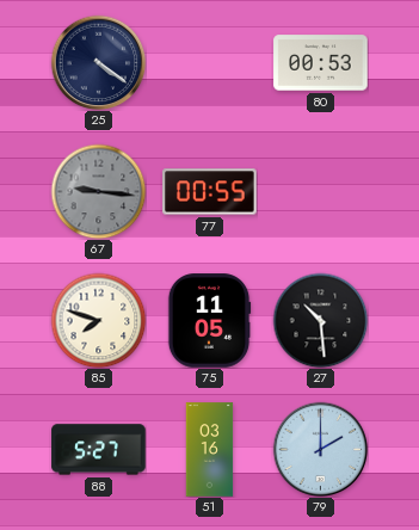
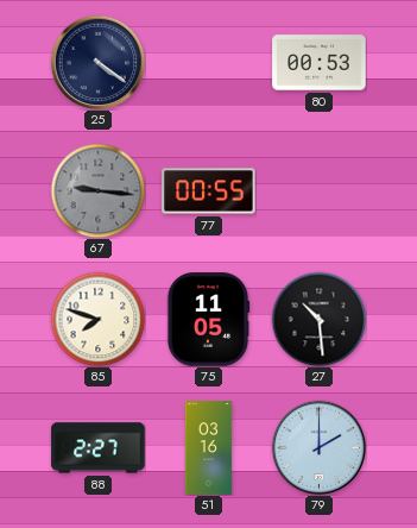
88: 5:27 -> 2:27 (99, 448)
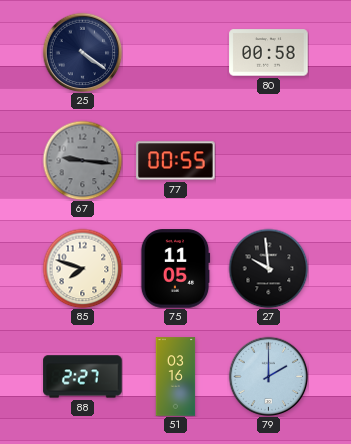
80: 00:53 -> 00:58 (269, 53)
27: 10:29 -> 9:59 (268, 268)
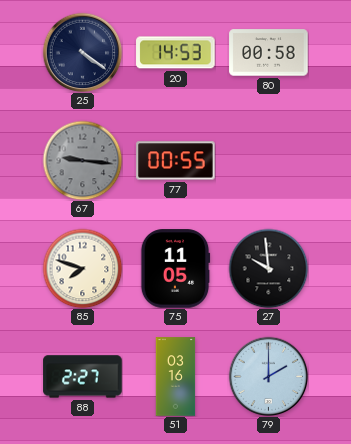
20: none -> 14:53 (176, 53)
